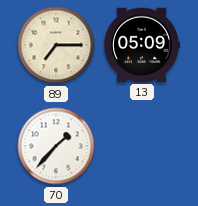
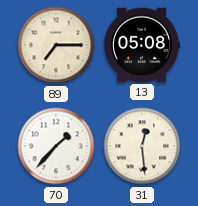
13: 05:09 -> 05:08 (141, 45)
31: none -> 12:29 (142, 146)
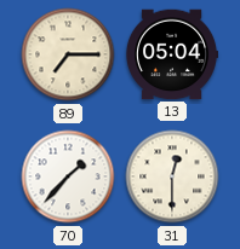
13: 05:08 -> 05:04 (171, 54)
31: 12:29 -> 12:30 (172, 176)
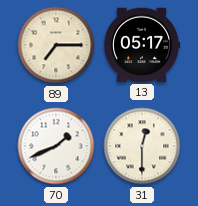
13: 05:04 -> 05:17 (141, 45)
70: 1:37 -> 1:41 (56, 146)
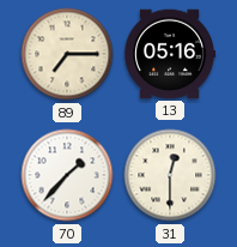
13: 05:17 -> 05:16 (169, 54)
70: 1:41 -> 1:37 (67, 175)
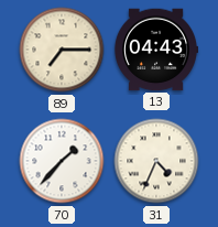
13: 05:16 -> 04:43 (155, 50)
31: 12:30 -> 4:34 (156, 161)
